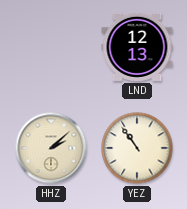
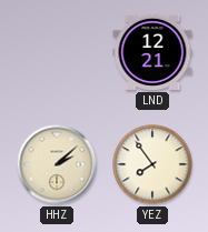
LND: 12:13 -> 12:21 (152, 52)
YEZ: 10:54 -> 7:54 (152, 164)
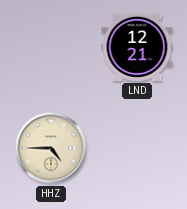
HHZ: 2:08 -> 4:45 (51, 148)
YEZ: 7:54 -> none (152, 164)
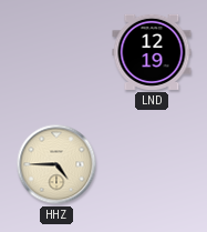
LND: 12:21 -> 12:19 (152, 52)
